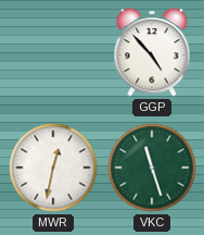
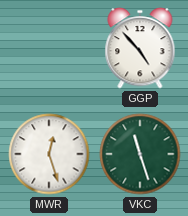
MWR: 12:32 -> 12:27 (49, 154)
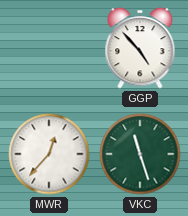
MWR: 12:27 -> 12:37 (49, 154)
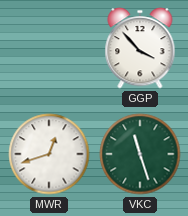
GGP: 4:53 -> 3:53 (140, 48)
MWR: 12:37 -> 12:42 (49, 154)
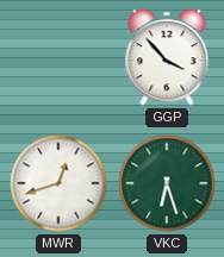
VKC: 11:27 -> 6:27 (167, 183)
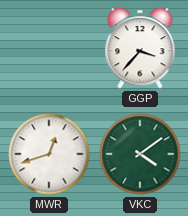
GGP: 3:53 -> 3:37 (140, 48)
VKC: 6:27 -> 4:09 (140, 154)
